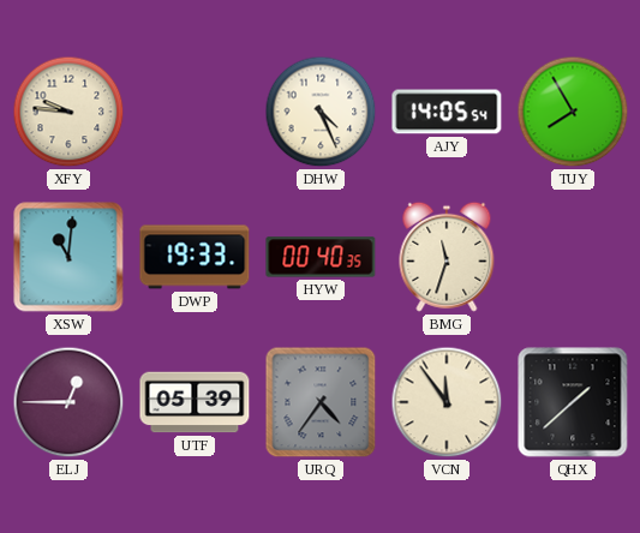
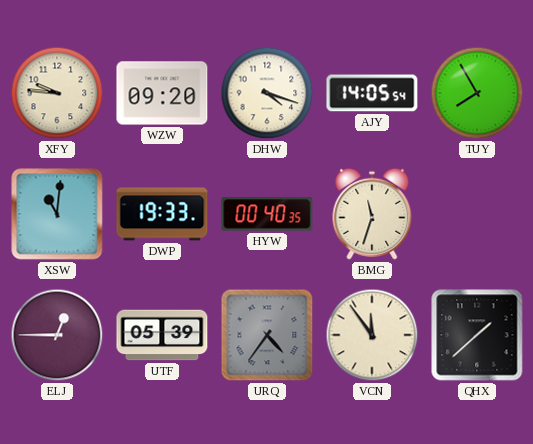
WZW: none -> 09:20 (162, 93)
DHW: 4:26 -> 4:18 (267, 93)
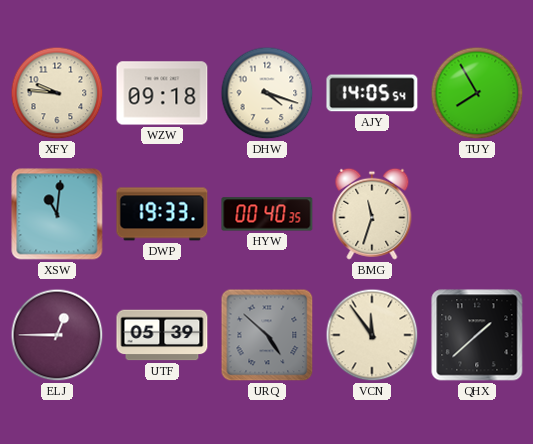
WZW: 09:20 -> 09:18 (162, 93)
URQ: 4:36 -> 4:52 (267, 335)
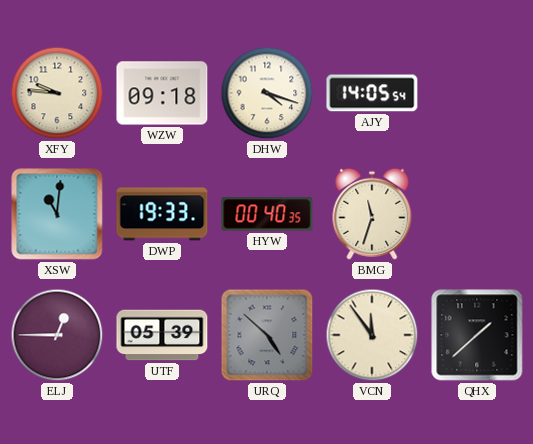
TUY: 7:55 -> none (477, 93)
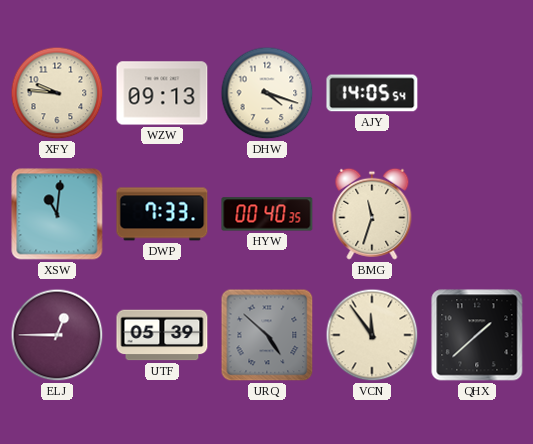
WZW: 09:18 -> 09:13 (162, 93)
DWP: 19:33 -> 7:33 (162, 214)
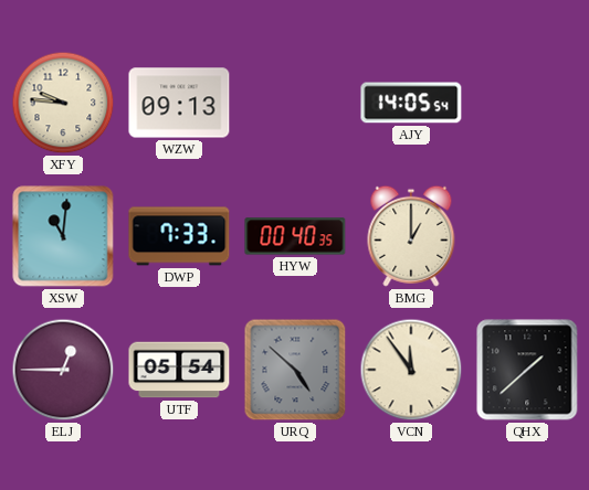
DHW: 4:18 -> none (267, 93)
BMG: 11:33 -> 1:00 (411, 236)
UTF: 05:39 -> 05:54 (179, 370)
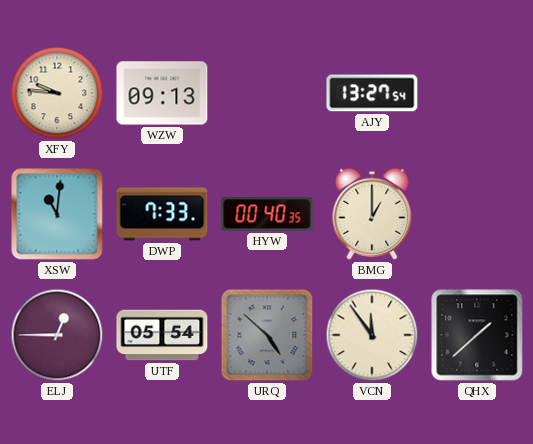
AJY: 14:05 -> 13:27 (372, 93)
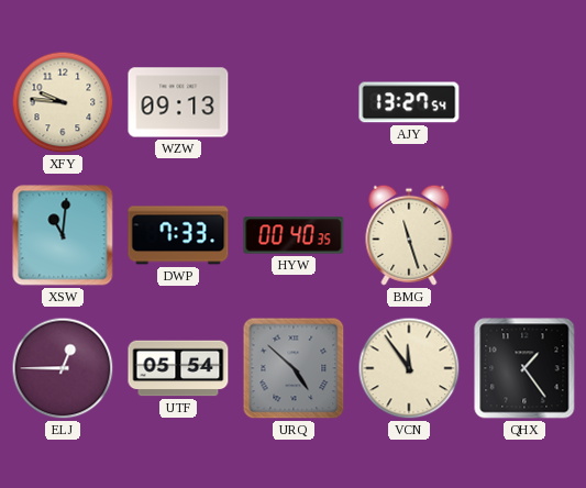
BMG: 1:00 -> 11:27 (409, 235)
QHX: 1:38 -> 1:24 (524, 368)
